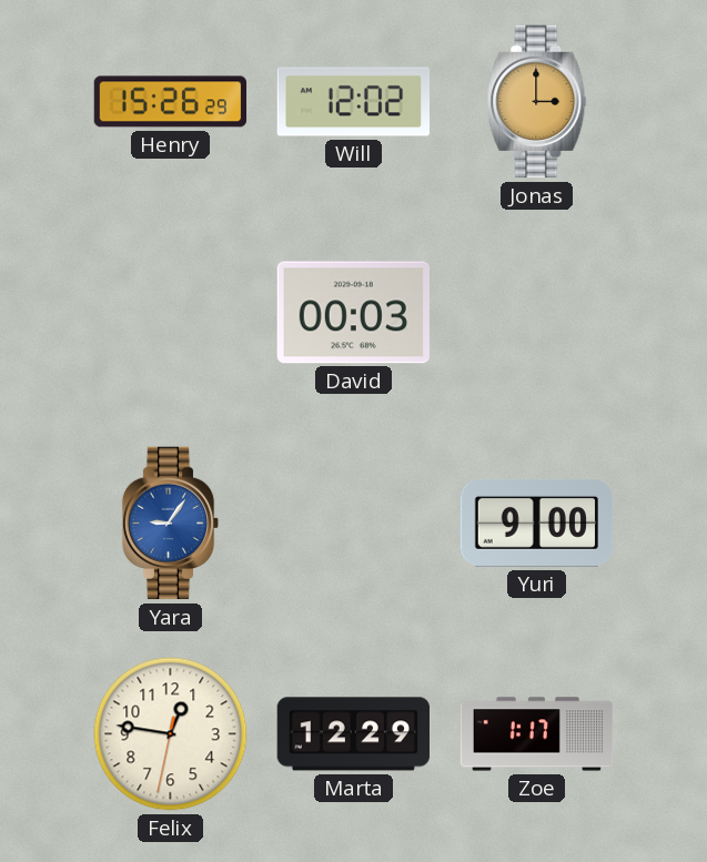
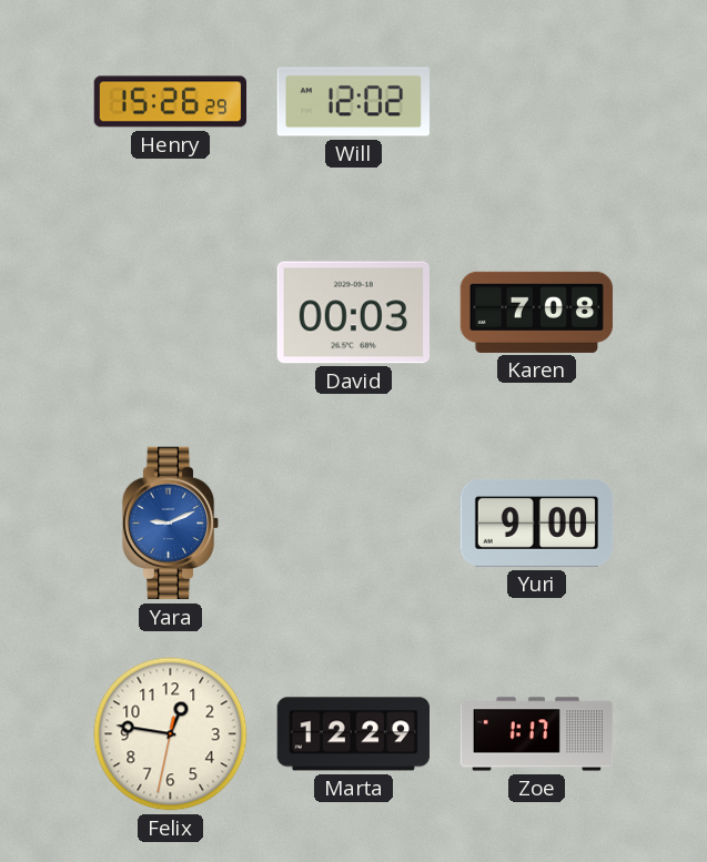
Jonas: 3:00 -> none (537, 102)
Karen: none -> 7:08 (537, 312)
Yara: 9:06 -> 9:11 (171, 524)
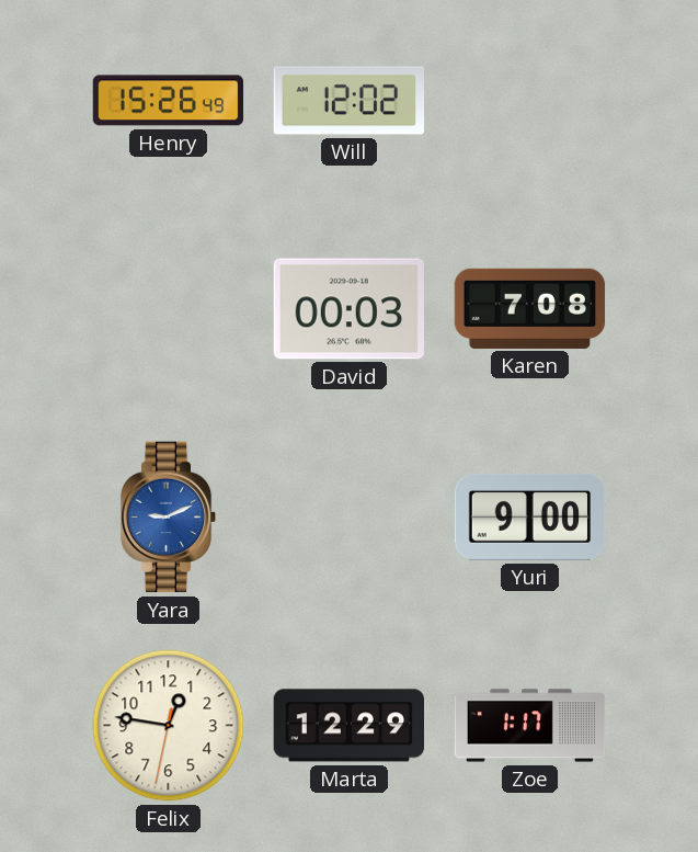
Henry: 15:26:29 -> 15:26:49 (169, 101)
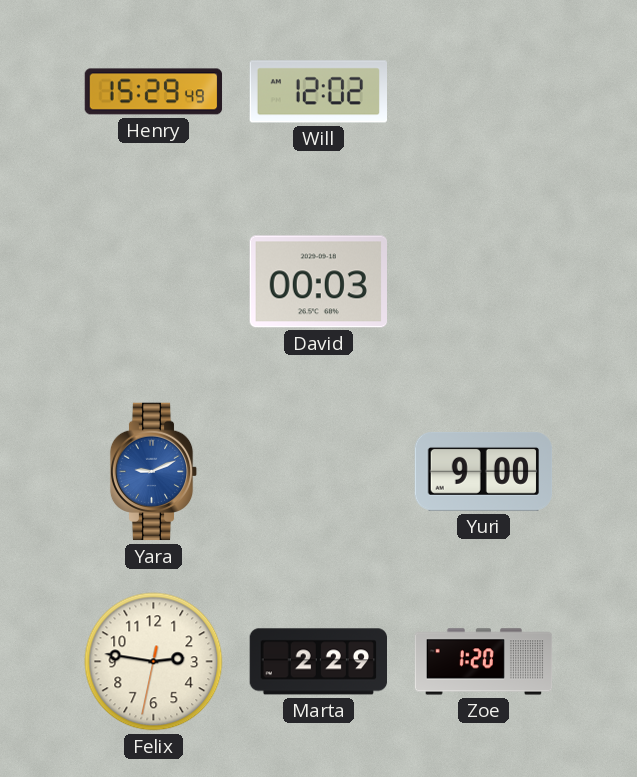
Henry: 15:26 -> 15:29 (154, 92)
Karen: 7:08 -> none (530, 308)
Felix: 12:46 -> 2:46 (154, 662)
Marta: 12:29 -> 2:29 (318, 662)
Zoe: 1:17 -> 1:20 (484, 662)
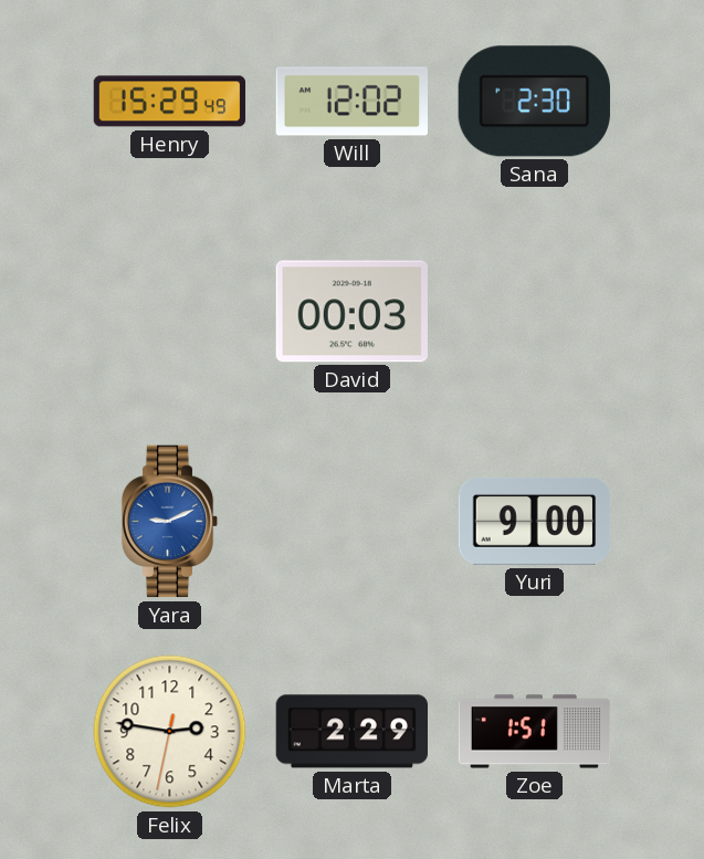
Sana: none -> 2:30 (534, 102)
Zoe: 1:20 -> 1:51 (535, 732)
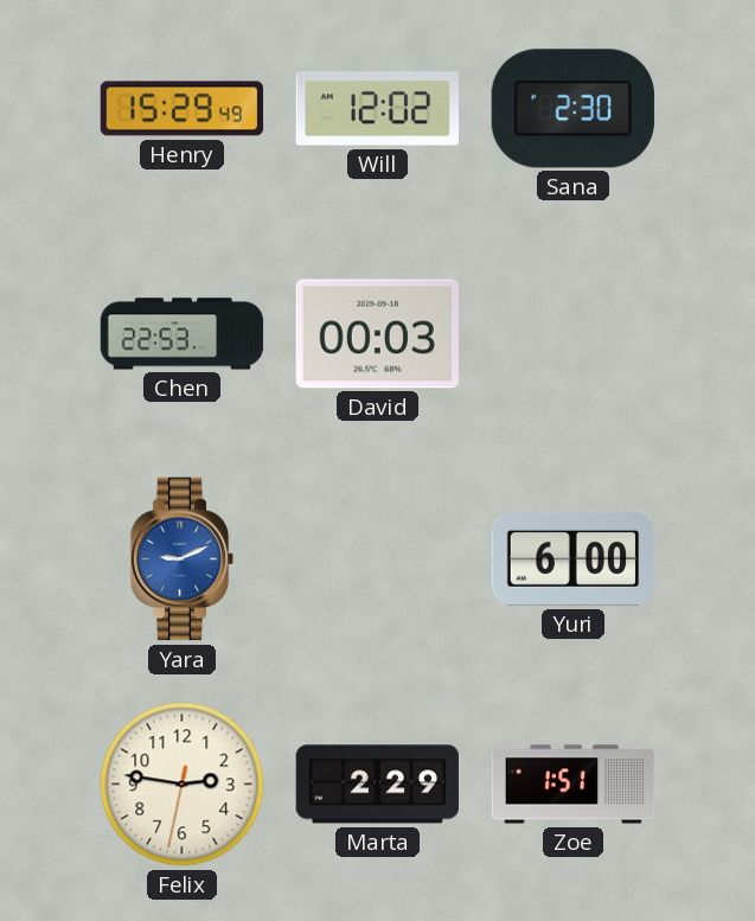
Chen: none -> 22:53 (183, 334)
Yuri: 9:00 -> 6:00 (574, 558)
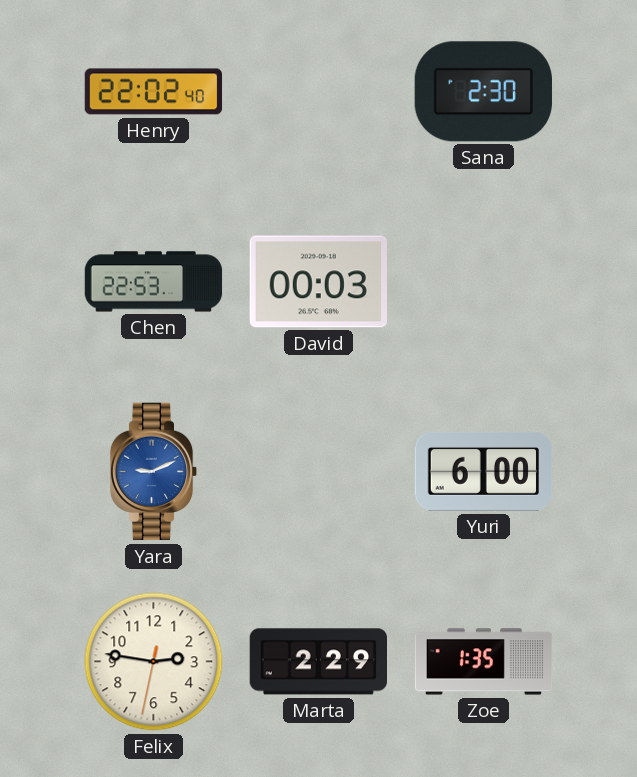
Henry: 15:29 -> 22:02 (154, 92)
Will: 12:02 -> none (377, 109)
Zoe: 1:51 -> 1:35 (484, 662)
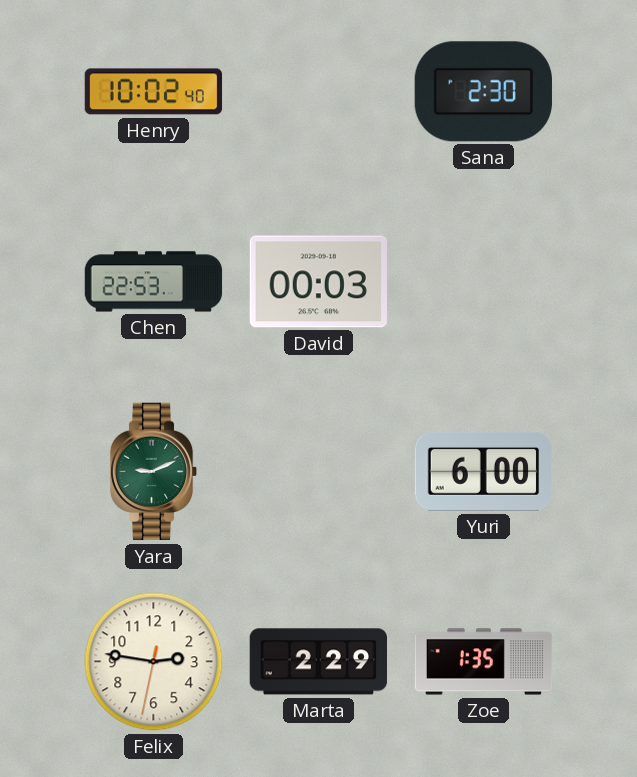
Henry: 22:02 -> 10:02 (154, 92)
Yara dial: blue -> green (154, 472)
